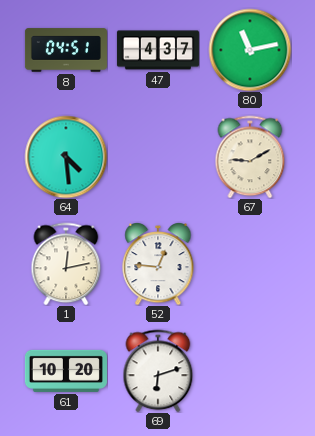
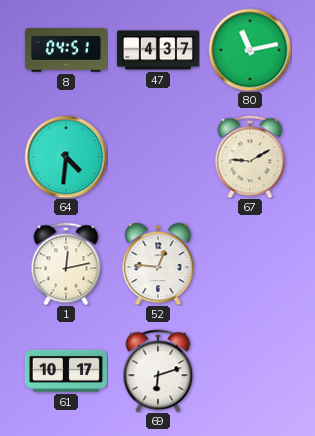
64: 4:29 -> 4:31 (66, 157)
61: 10:20 -> 10:17 (66, 371)
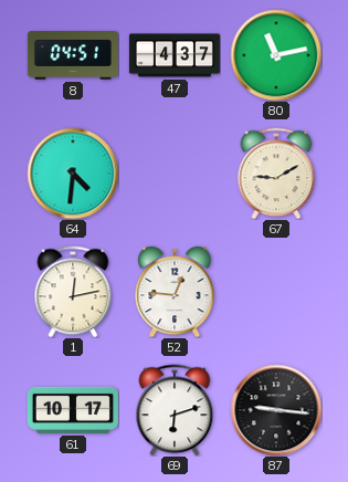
87: none -> 9:16 (276, 410)
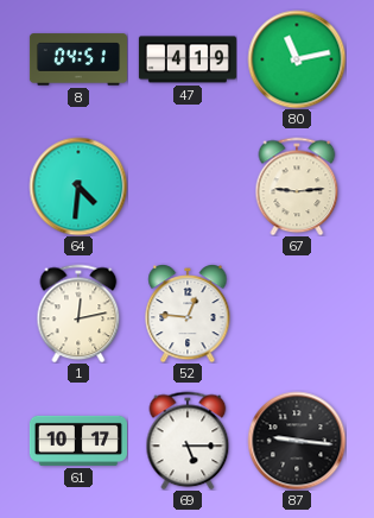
47: 4:37 -> 4:19 (188, 59)
67: 9:10 -> 9:14 (297, 187)
69: 6:12 -> 5:15 (188, 441)
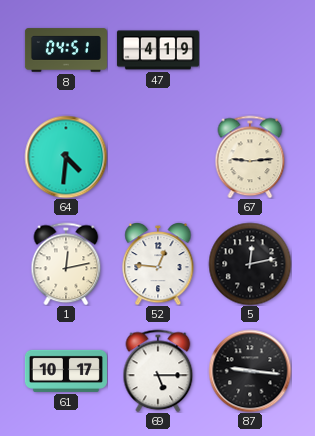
80: 11:13 -> none (297, 59)
5: none -> 12:13 (250, 264)
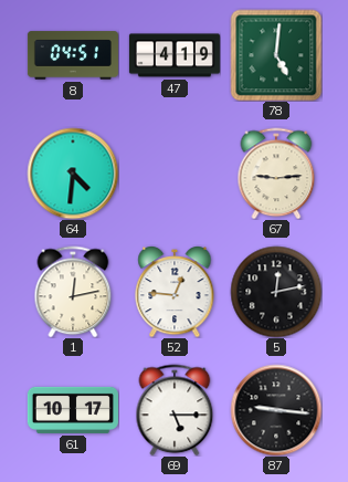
78: none -> 5:01 (276, 55)
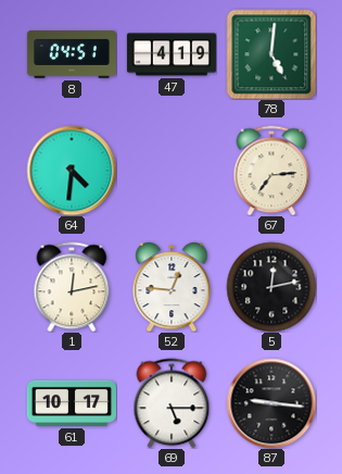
67: 9:14 -> 7:14 (271, 171)
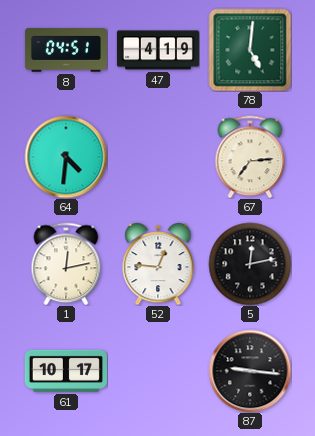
69: 5:15 -> none (172, 403)
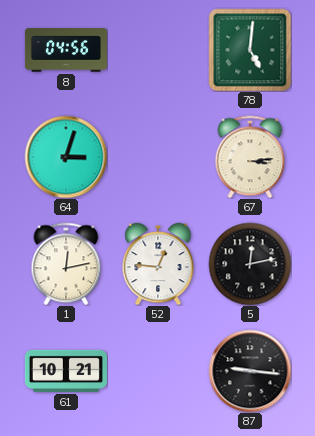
8: 04:51 -> 04:56 (66, 50)
47: 4:19 -> none (158, 50)
64: 4:31 -> 3:03 (66, 157)
67: 7:14 -> 3:14 (250, 157)
61: 10:17 -> 10:21 (66, 371)
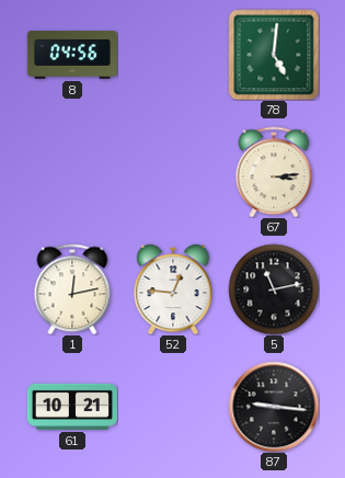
64: 3:03 -> none (66, 157)
5: 12:13 -> 11:13 (274, 289)
